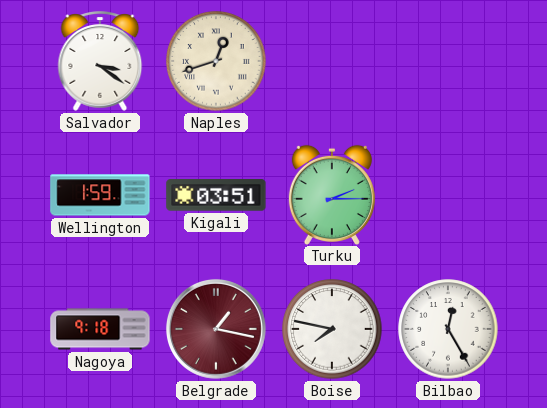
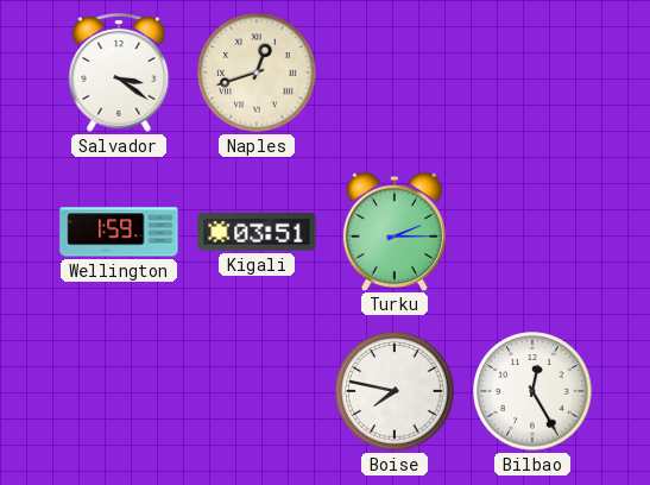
Nagoya: 9:18 -> none (100, 329)
Belgrade: 1:17 -> none (216, 329)
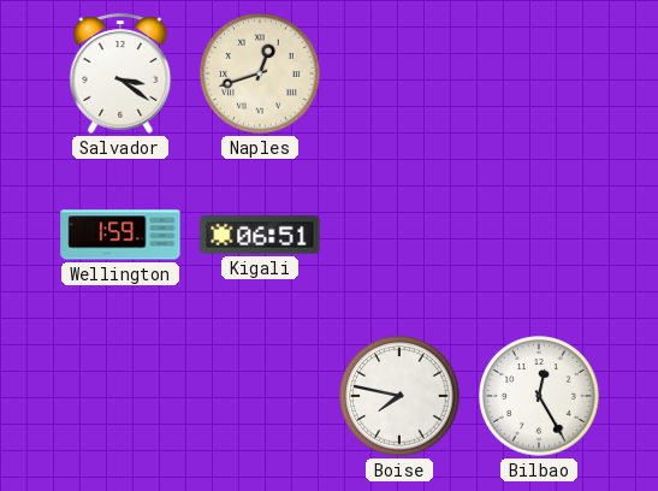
Kigali: 03:51 -> 06:51 (260, 235)
Turku: 2:15 -> none (395, 231)
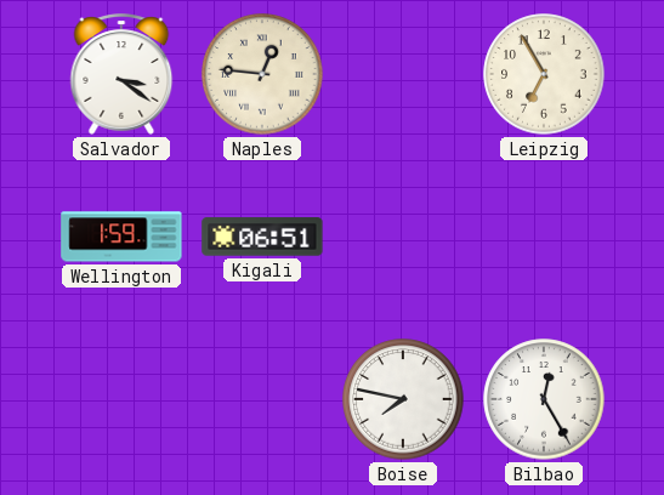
Naples: 12:42 -> 12:46 (262, 74)
Leipzig: none -> 6:55 (544, 74)
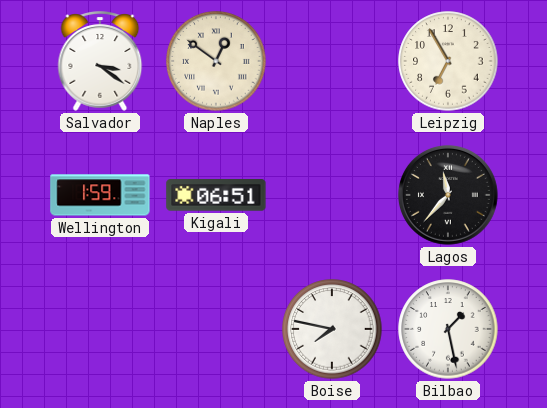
Naples: 12:46 -> 12:51 (216, 61)
Lagos: none -> 11:37 (448, 195)
Bilbao: 12:25 -> 1:28 (448, 329)
